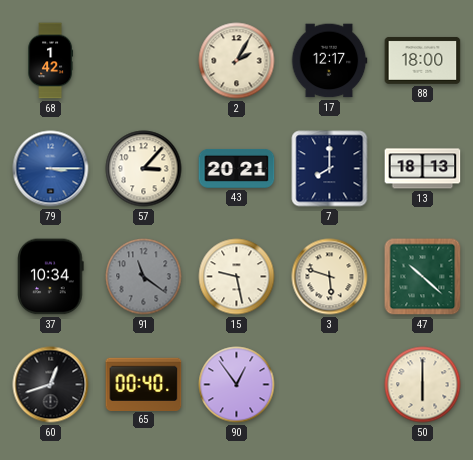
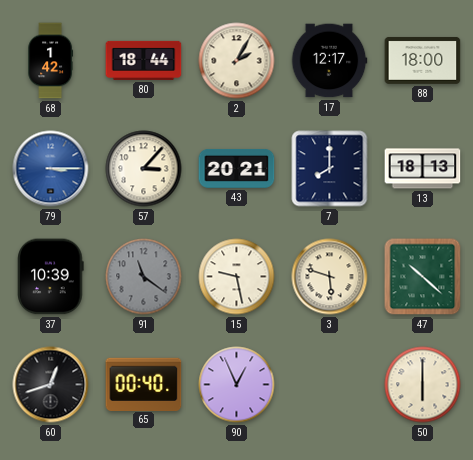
80: none -> 18:44 (144, 60)
37: 10:34 -> 10:39 (51, 277)
90: 12:54 -> 12:56 (237, 385)
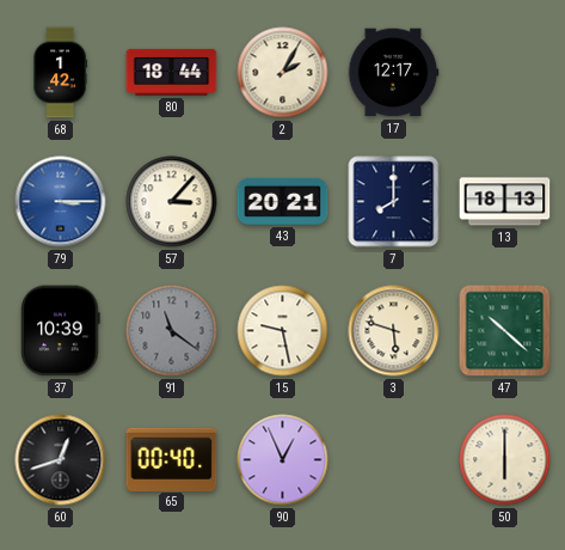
88: 18:00 -> none (423, 60)
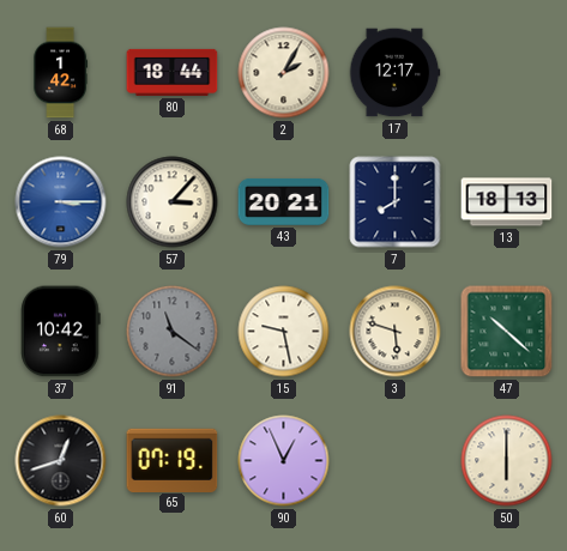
37: 10:39 -> 10:42 (61, 332)
65: 00:40 -> 07:19 (173, 460)
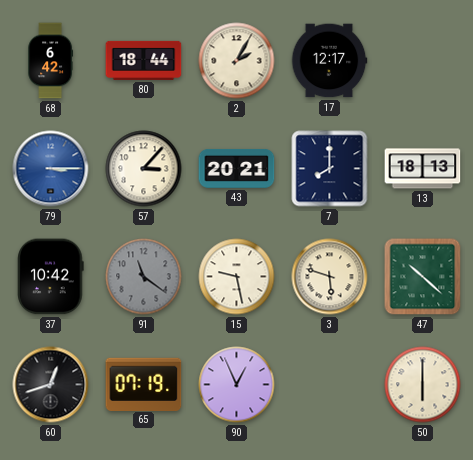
68: 1:42 -> 6:42 (51, 61)
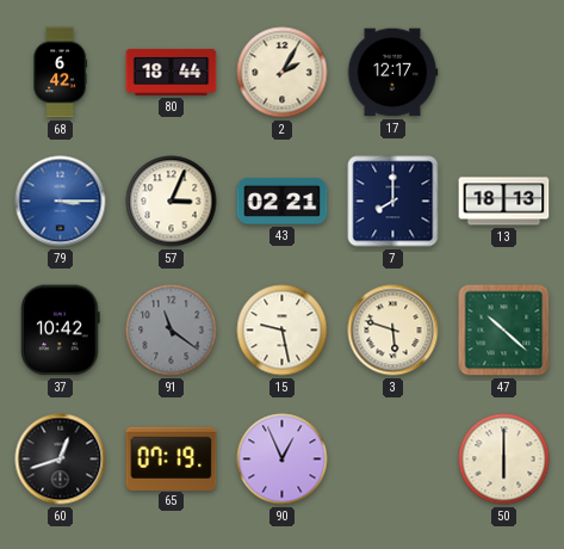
57: 3:07 -> 3:04 (172, 202)
43: 20:21 -> 02:21 (283, 201)
